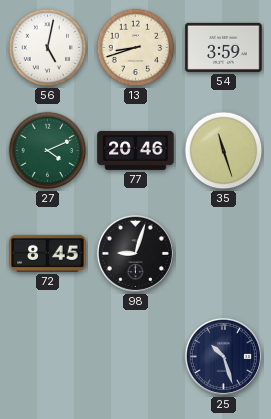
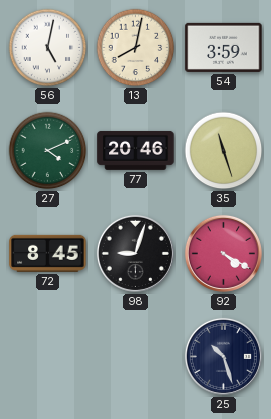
13: 8:42 -> 8:02 (136, 48)
92: none -> 4:20 (223, 253)
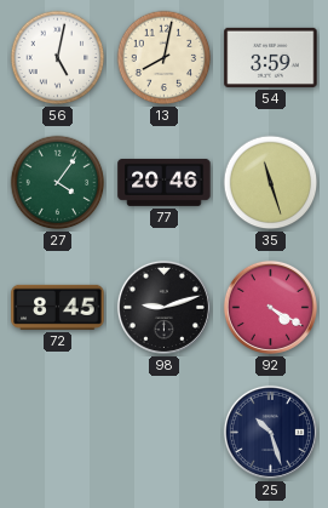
27: 4:11 -> 4:06 (58, 183)
98: 9:03 -> 9:12 (163, 307)
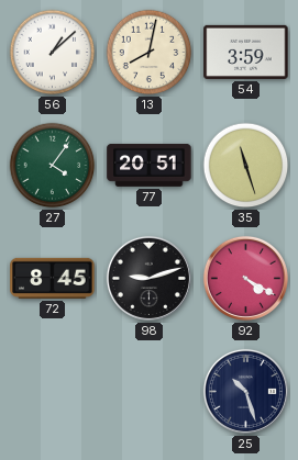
56: 5:02 -> 1:08 (53, 53)
77: 20:46 -> 20:51 (150, 165)
